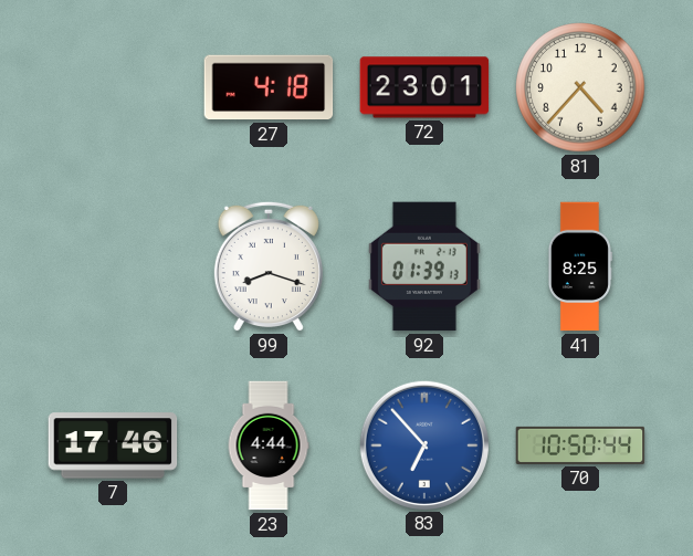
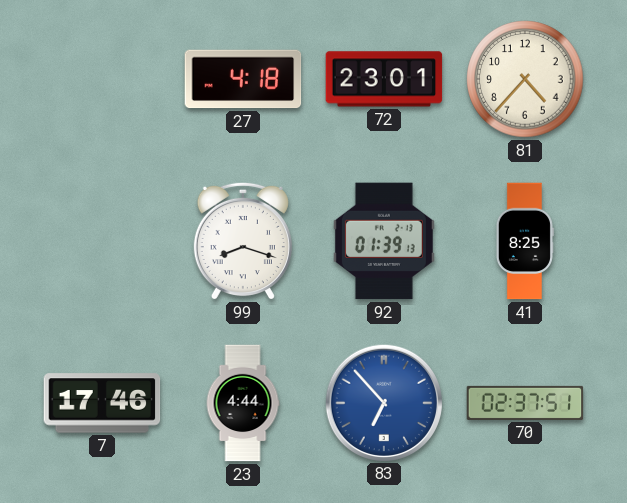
70: 10:50 -> 02:37 (525, 403)
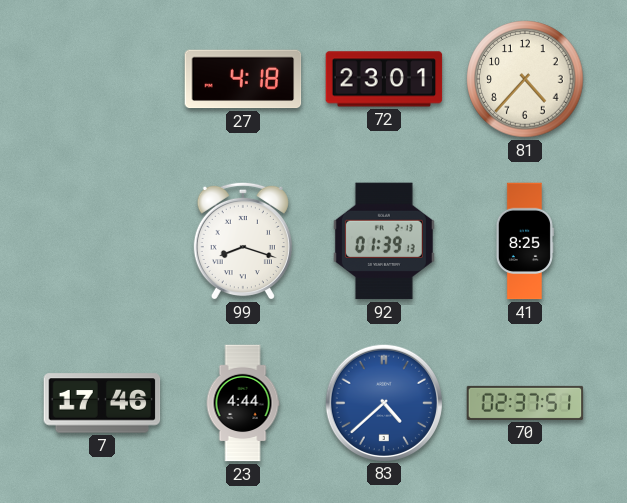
83: 6:53 -> 4:38 (383, 402)
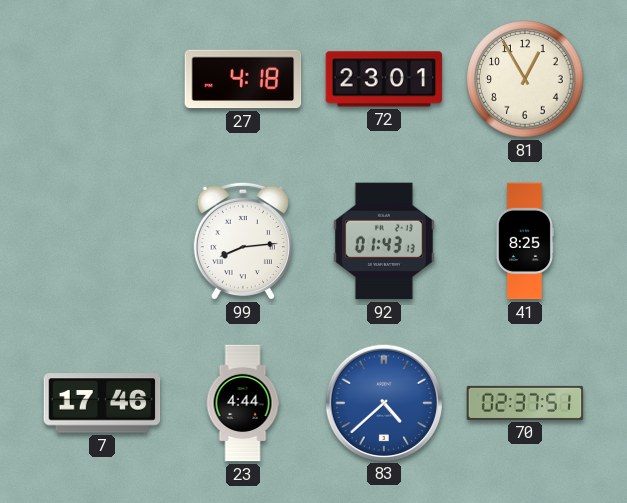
81: 4:37 -> 12:55 (525, 79)
99: 8:18 -> 8:14 (243, 241)
92: 01:39 -> 01:43 (384, 241)
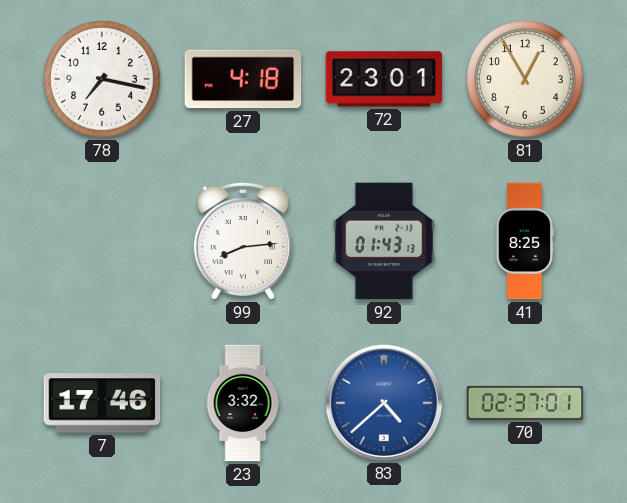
78: none -> 7:17 (102, 79)
23: 4:44 -> 3:32 (243, 403)
70: 02:37:51 -> 02:37:01 (525, 403)
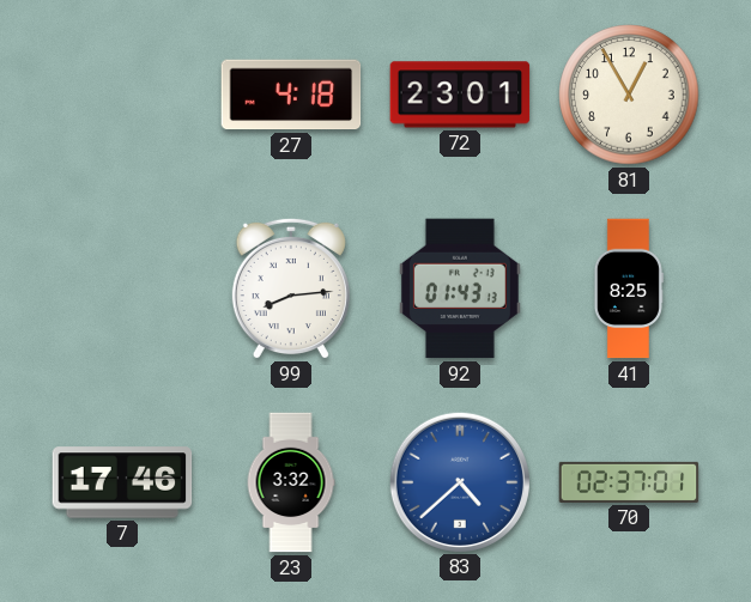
78: 7:17 -> none (102, 79)
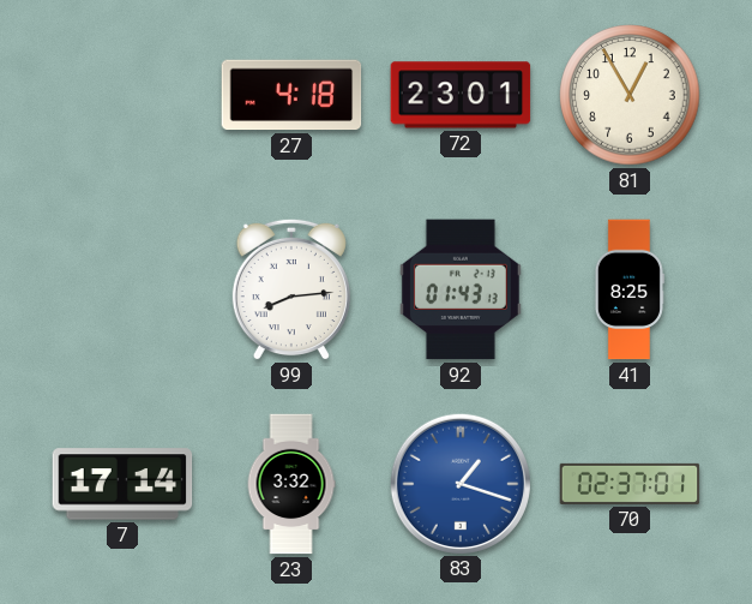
7: 17:46 -> 17:14 (122, 484)
83: 4:38 -> 1:18 (459, 483)
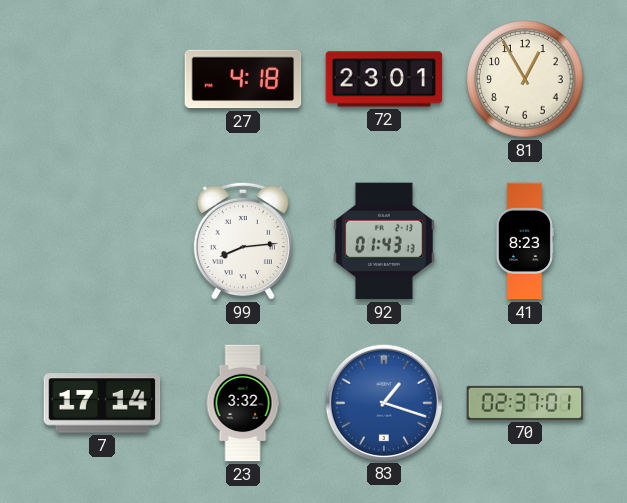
41: 8:25 -> 8:23 (524, 241)
